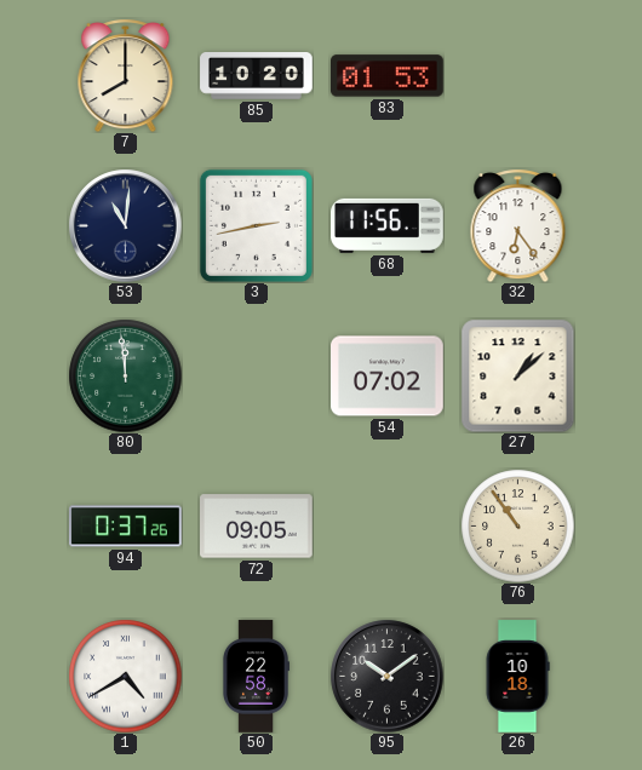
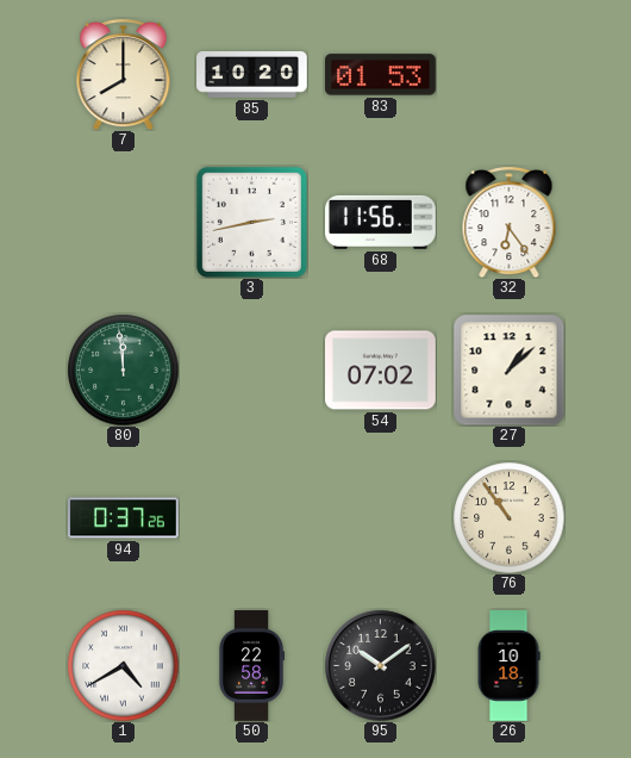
53: 11:01 -> none (125, 225)
72: 09:05 -> none (257, 527)
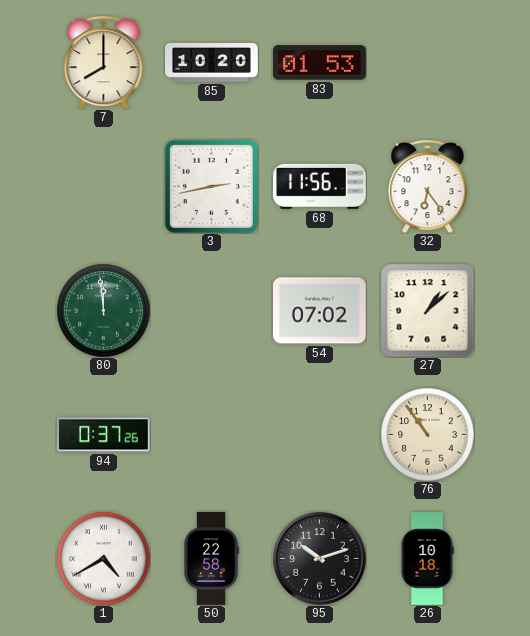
95: 10:09 -> 10:12 (319, 558)
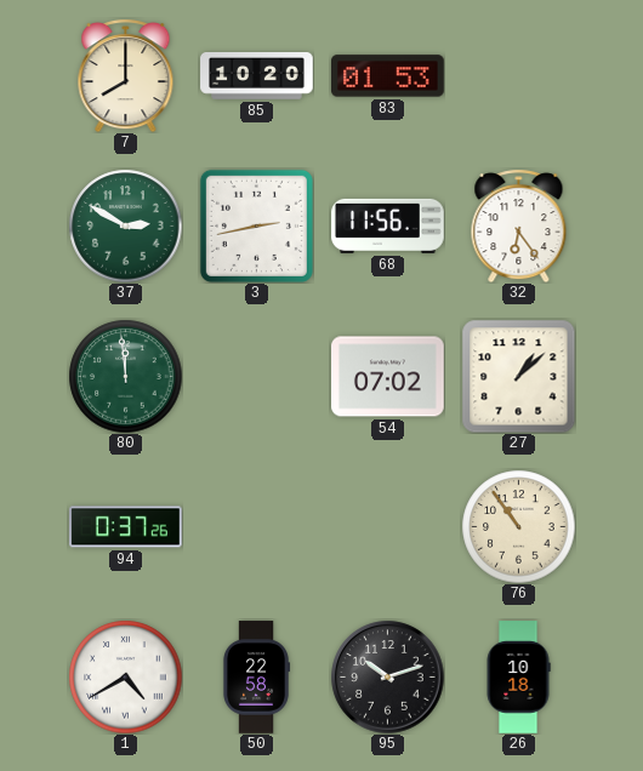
37: none -> 2:50 (125, 225)
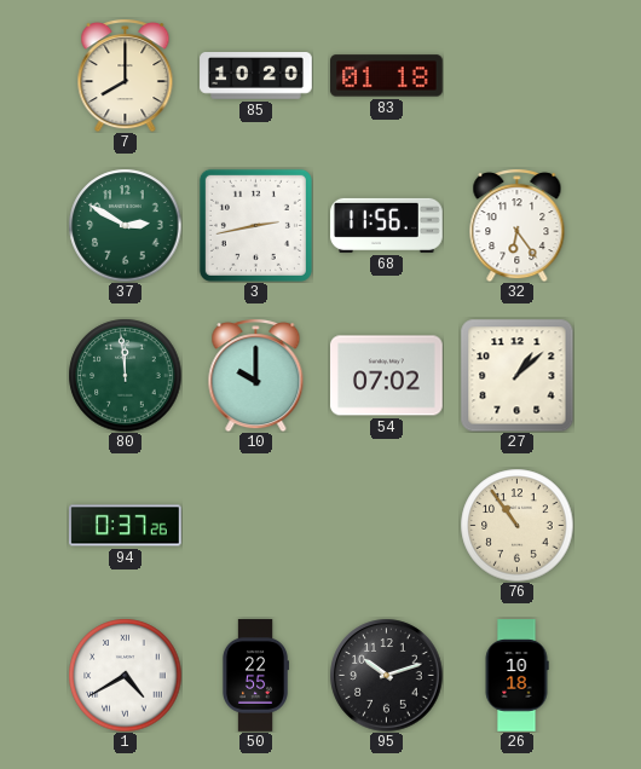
83: 01:53 -> 01:18 (387, 76)
10: none -> 10:00 (256, 375)
50: 22:58 -> 22:55 (254, 676)
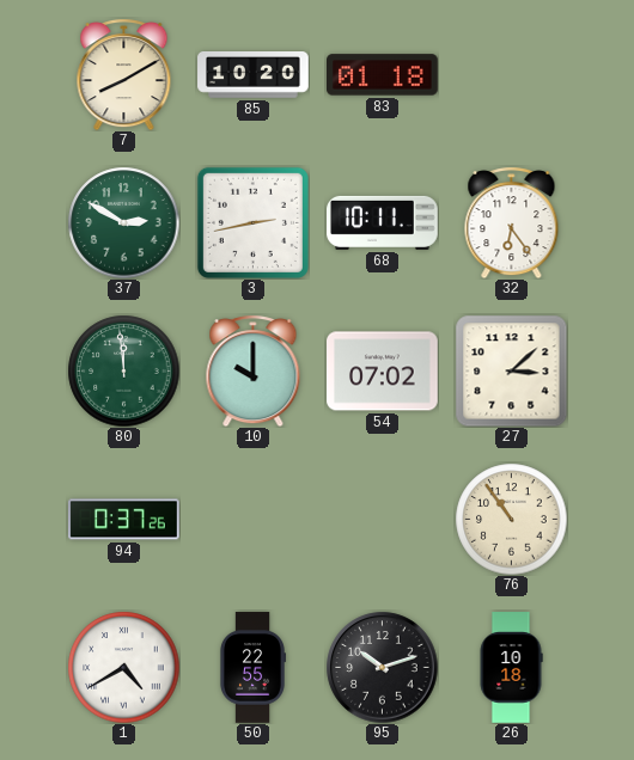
7: 8:00 -> 8:10 (124, 74)
68: 11:56 -> 10:11 (383, 222)
27: 1:08 -> 3:08 (511, 370)
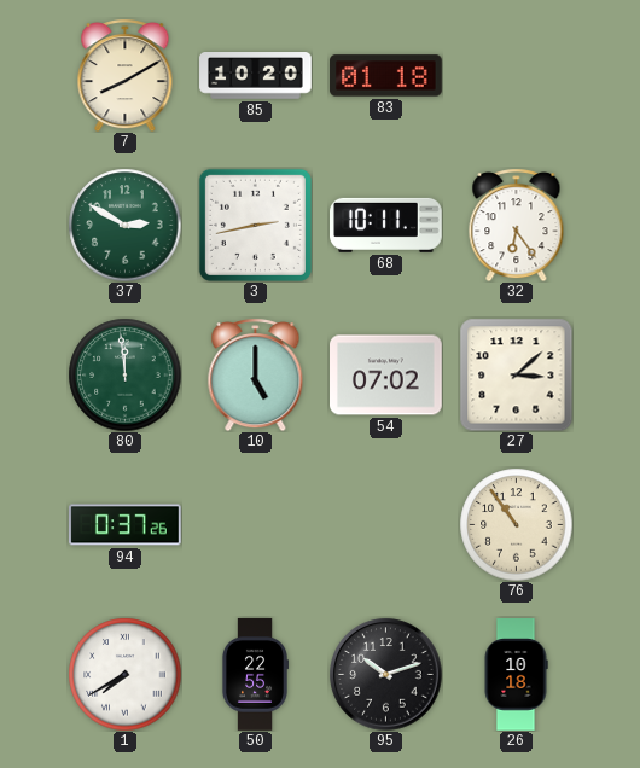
10: 10:00 -> 5:00 (256, 374)
1: 4:40 -> 7:40 (124, 674)
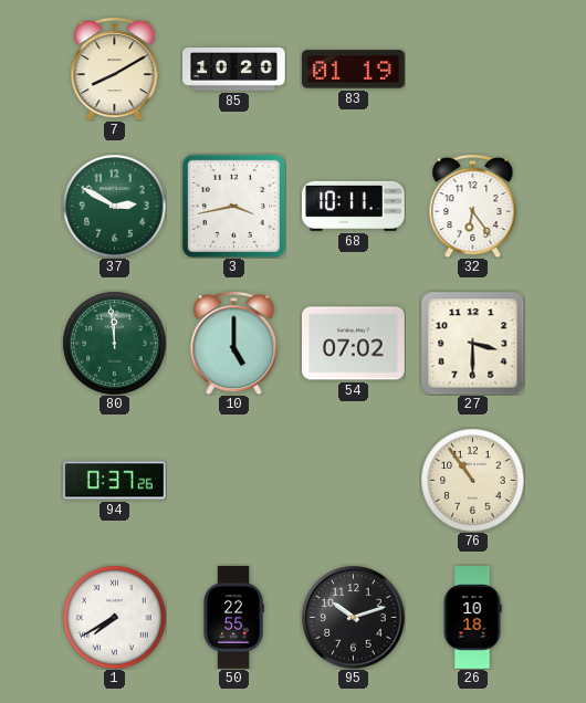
83: 01:18 -> 01:19 (354, 70)
3: 2:43 -> 3:43 (233, 206)
27: 3:08 -> 3:30 (472, 343)
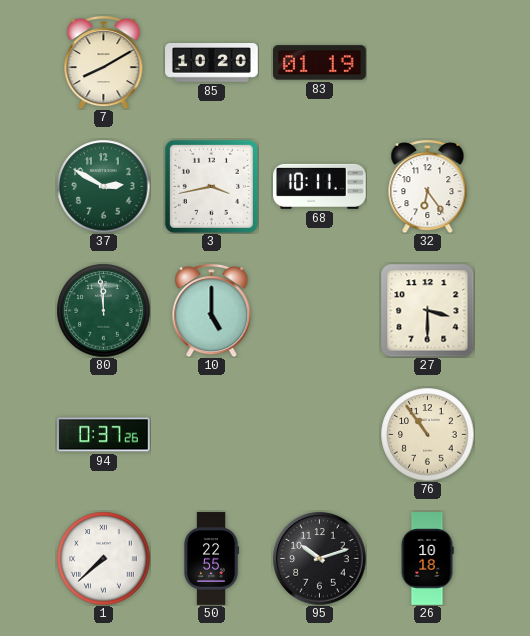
54: 07:02 -> none (354, 344)
1: 7:40 -> 7:38 (103, 558)
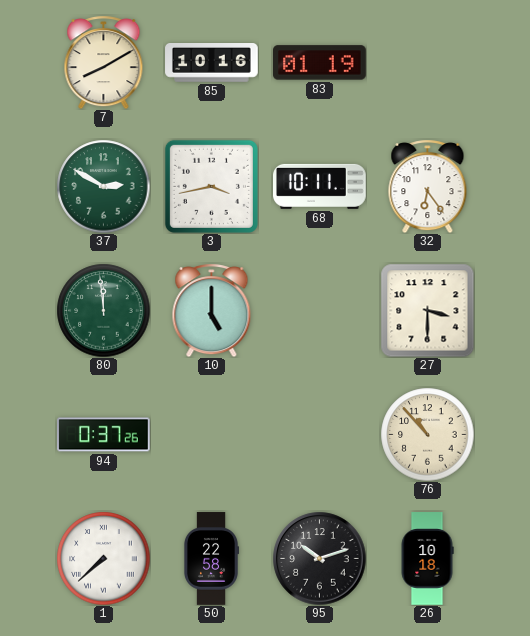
85: 10:20 -> 10:16 (212, 63)
76: 10:54 -> 10:53 (427, 434)
50: 22:55 -> 22:58 (210, 559)
